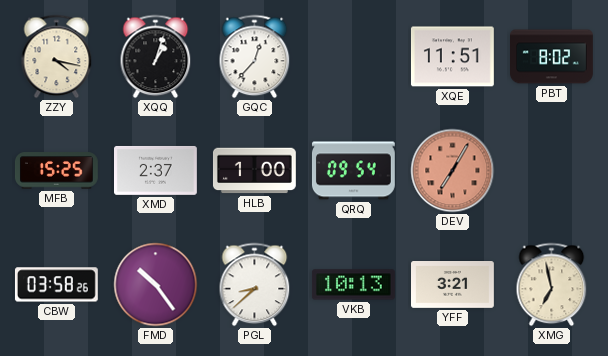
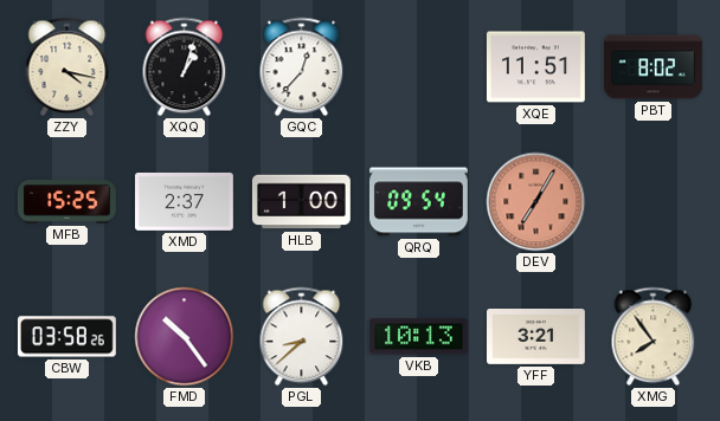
XMG: 6:58 -> 7:54 (654, 337)
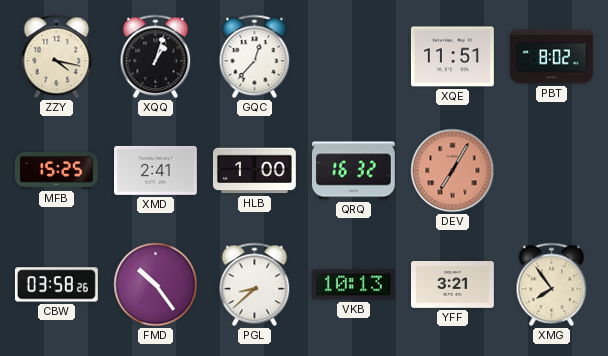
XMD: 2:37 -> 2:41 (156, 170)
QRQ: 09:54 -> 16:32 (353, 171)
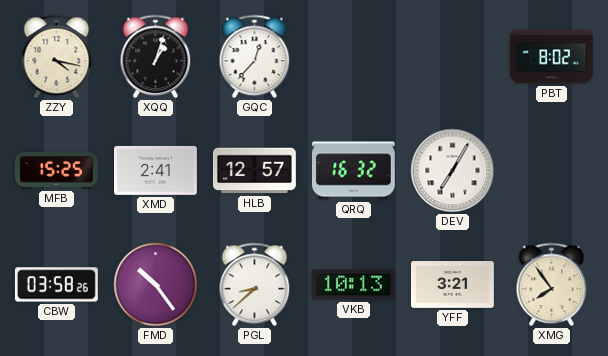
XQE: 11:51 -> none (452, 57)
HLB: 1:00 -> 12:57 (254, 171)
DEV dial: salmon -> white (453, 171)
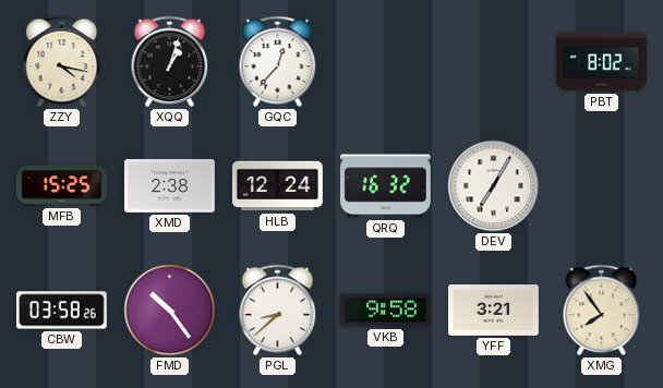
XMD: 2:41 -> 2:38 (170, 185)
HLB: 12:57 -> 12:24 (277, 186)
VKB: 10:13 -> 9:58 (385, 311)
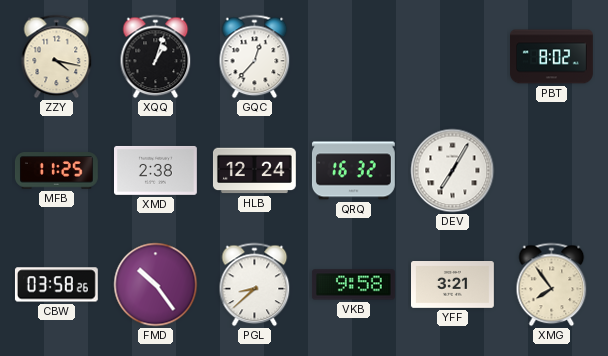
MFB: 15:25 -> 11:25 (56, 171)
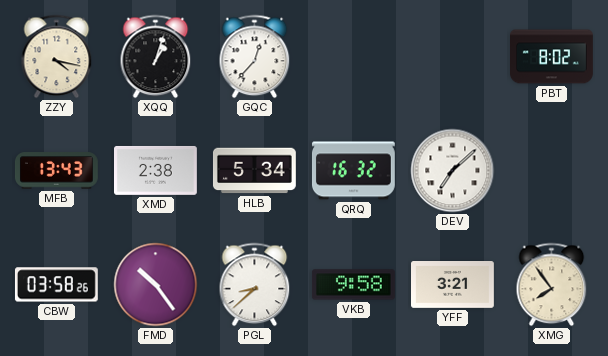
MFB: 11:25 -> 13:43 (56, 171)
HLB: 12:24 -> 5:34 (254, 171)
DEV: 7:05 -> 7:08 (453, 171)
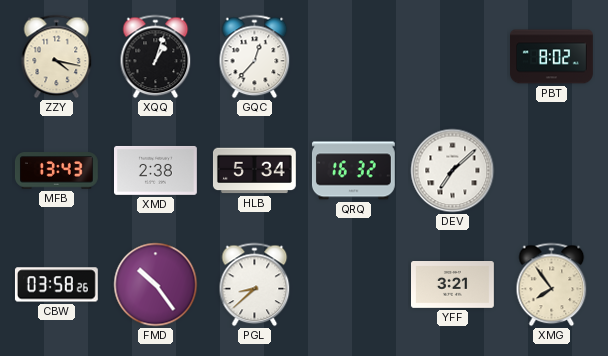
VKB: 9:58 -> none (353, 285)
